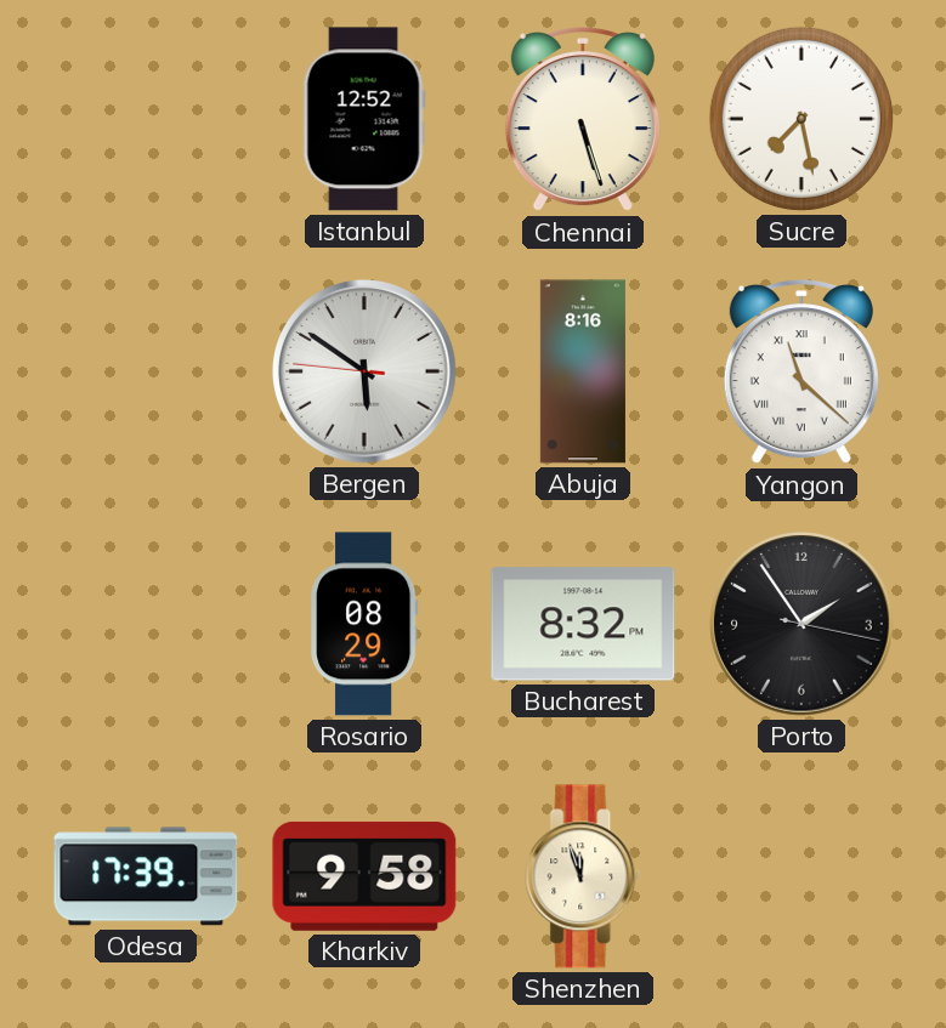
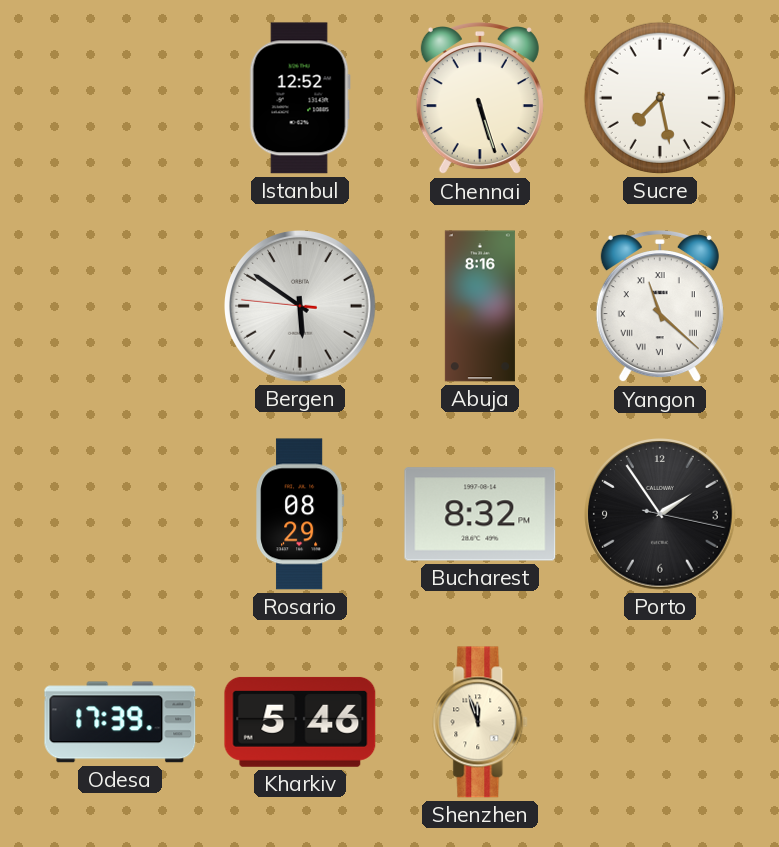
Kharkiv: 9:58 -> 5:46 (300, 722)
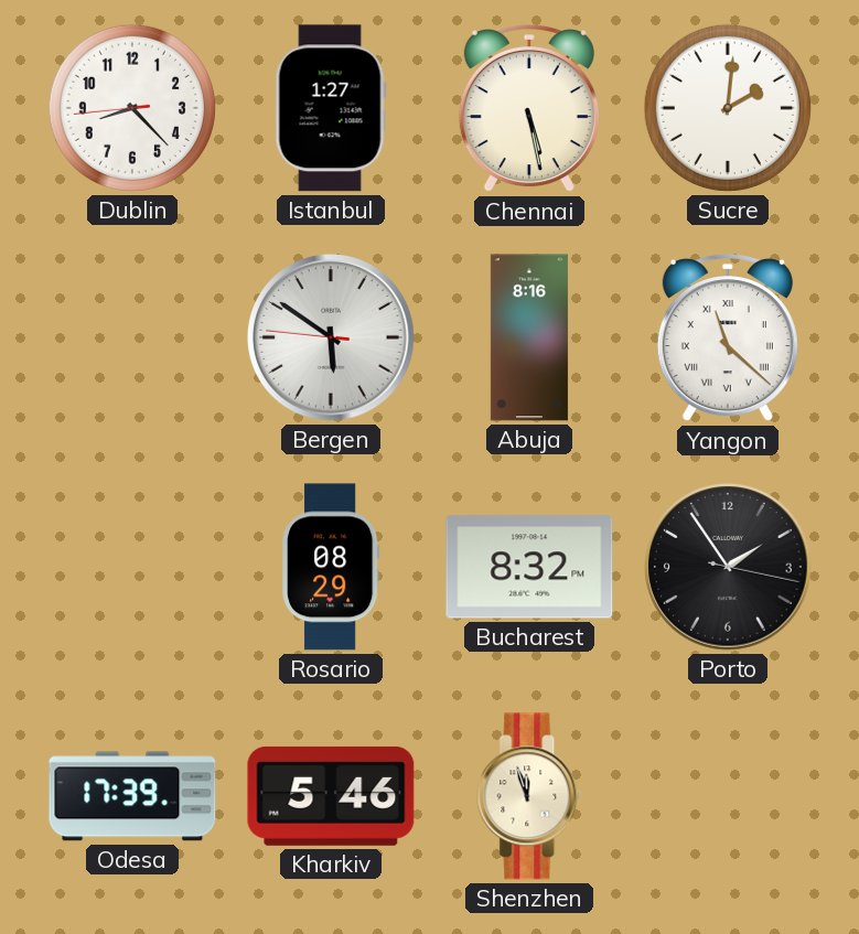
Dublin: none -> 8:22 (132, 108)
Istanbul: 12:52 -> 1:27 (331, 108)
Chennai: 5:27 -> 5:28 (529, 109)
Sucre: 7:28 -> 2:01 (728, 108)
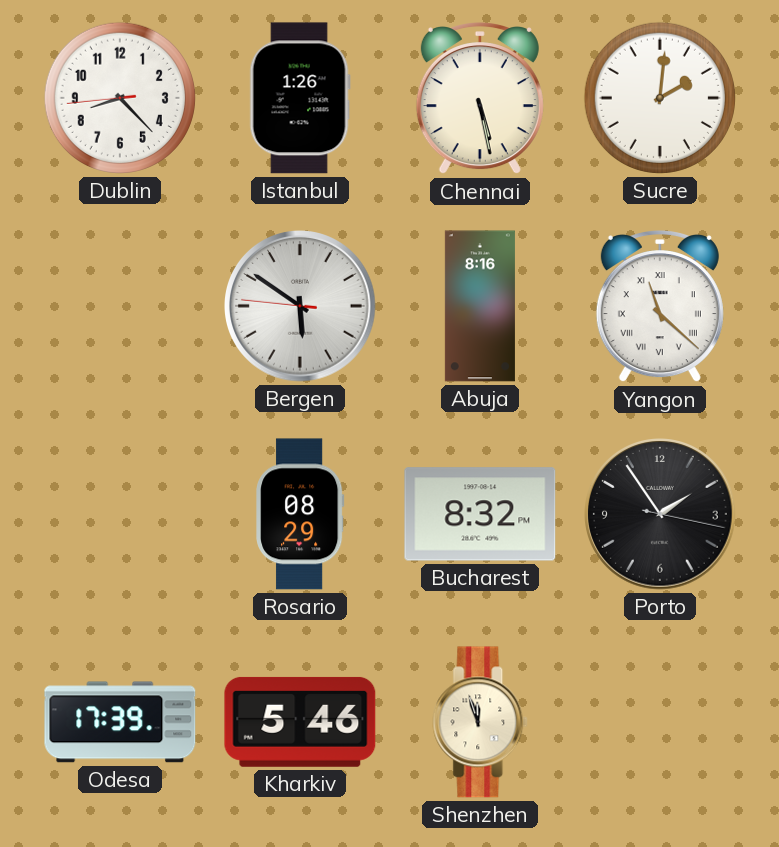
Istanbul: 1:27 -> 1:26 (300, 98)
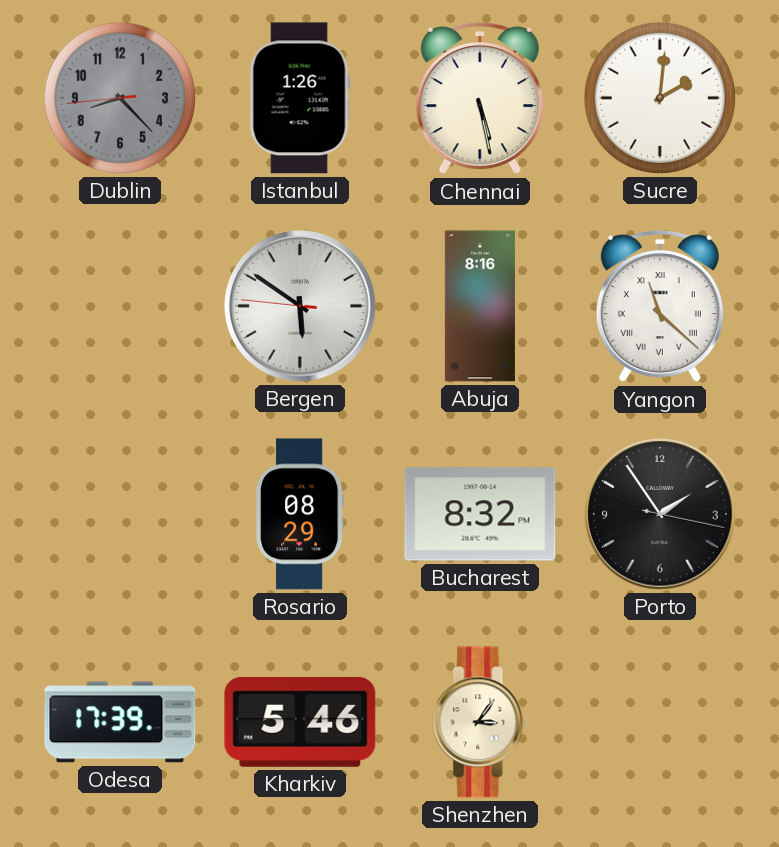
Dublin dial: white -> grey (120, 98)
Shenzhen: 11:57 -> 3:06 (481, 722)
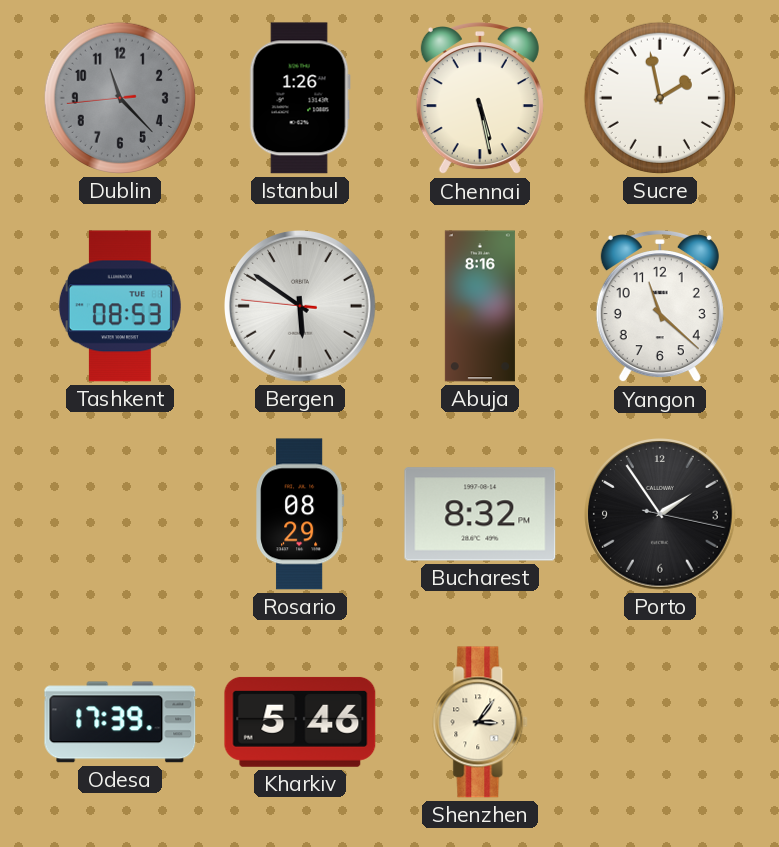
Dublin: 8:22 -> 11:22 (120, 98)
Sucre: 2:01 -> 1:58 (660, 98)
Tashkent: none -> 08:53 (120, 306)
Yangon numerals: Roman -> Arabic (660, 307)
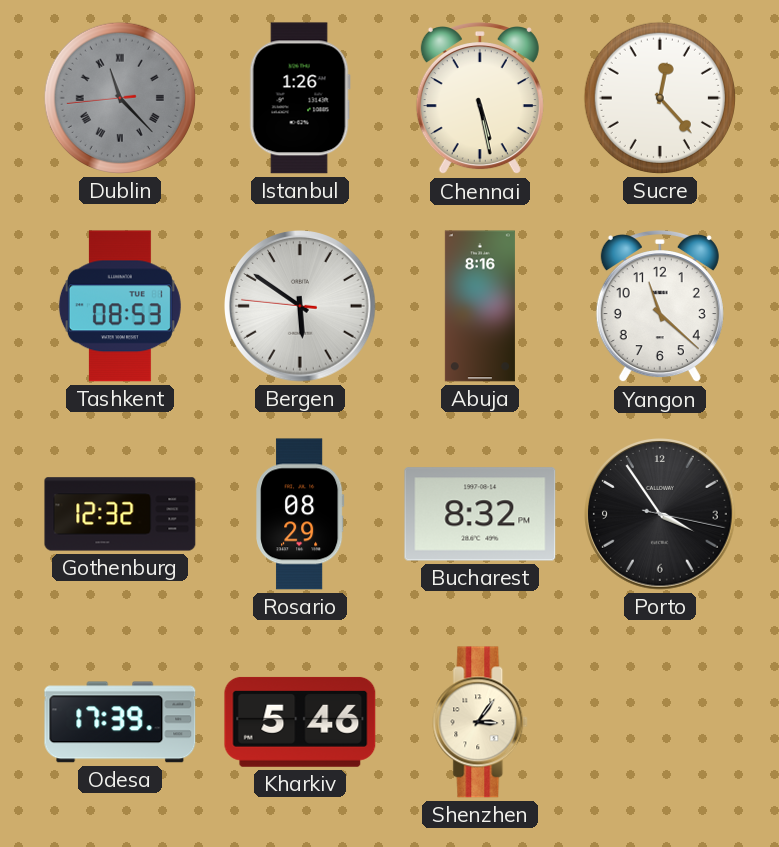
Dublin numerals: Arabic -> Roman (120, 98)
Sucre: 1:58 -> 12:23 (660, 98)
Gothenburg: none -> 12:32 (120, 514)
Porto: 1:54 -> 3:54 (661, 515)
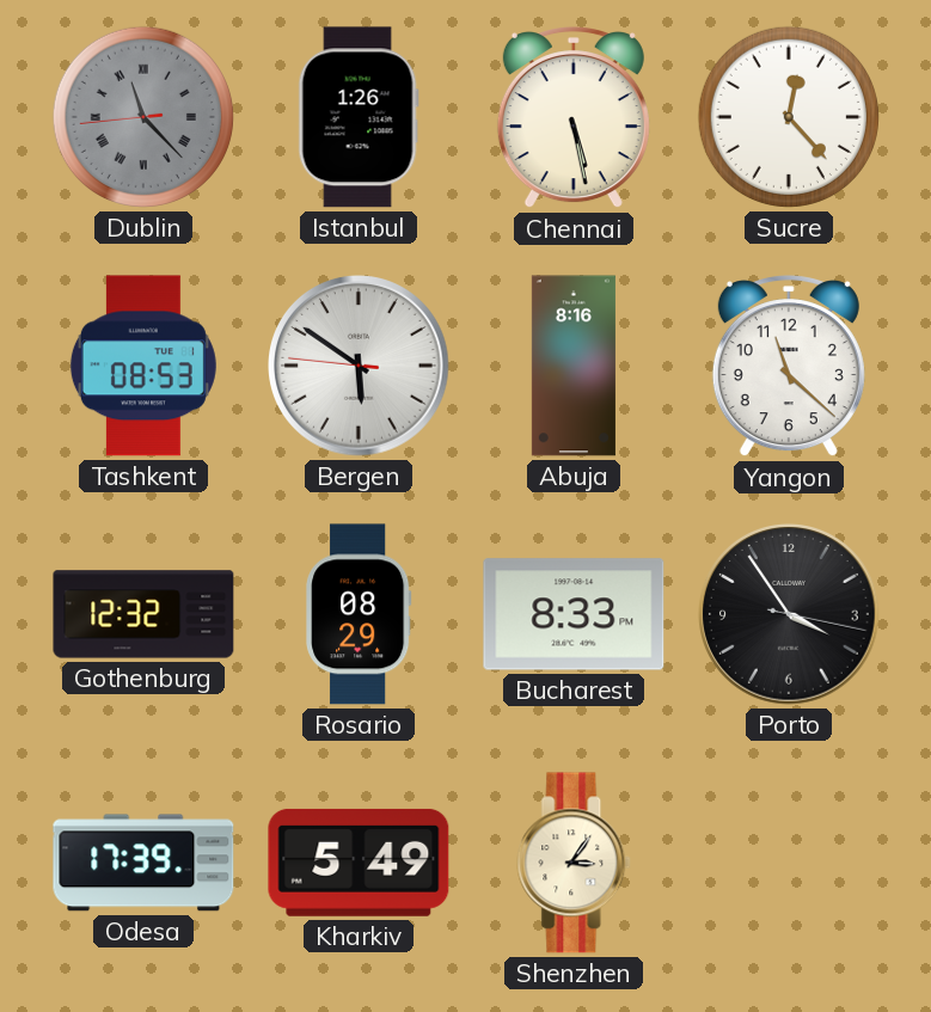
Bucharest: 8:32 -> 8:33 (574, 614)
Kharkiv: 5:46 -> 5:49 (359, 863)
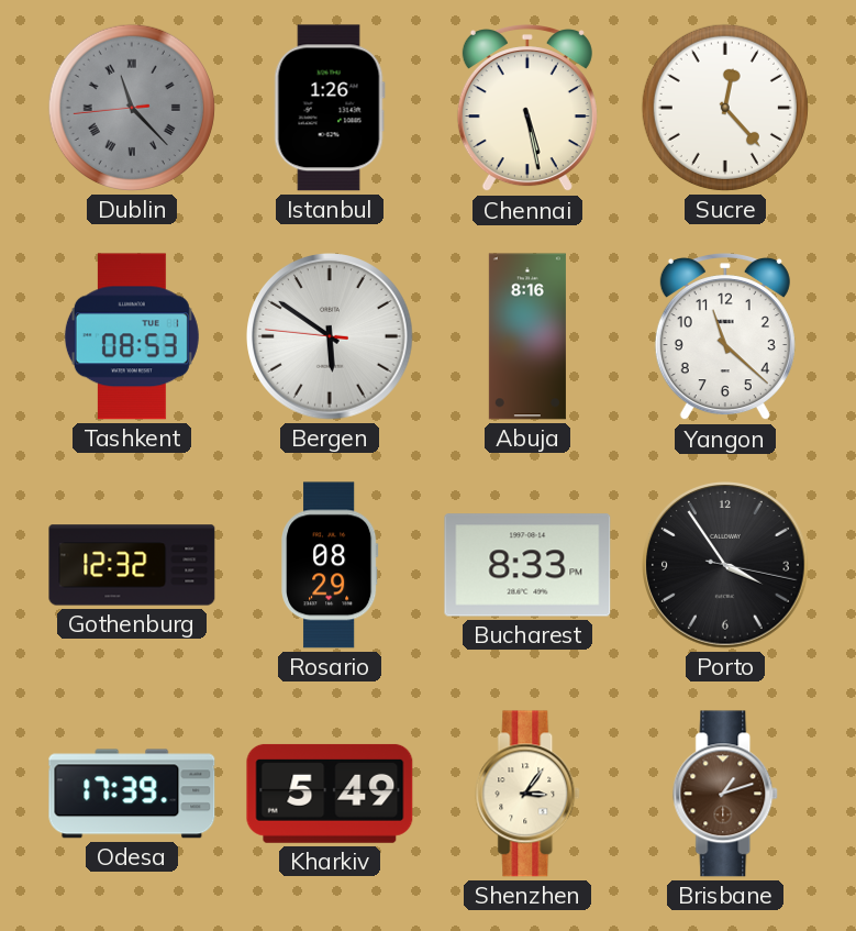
Brisbane: none -> 1:12 (726, 794)
